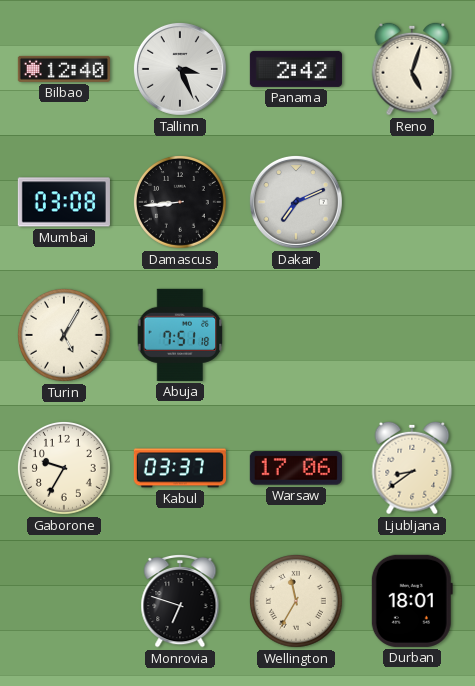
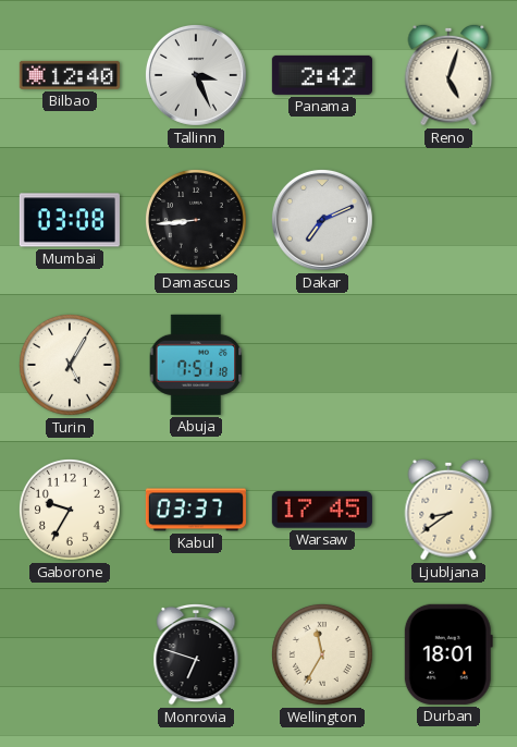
Warsaw: 17:06 -> 17:45 (322, 510)
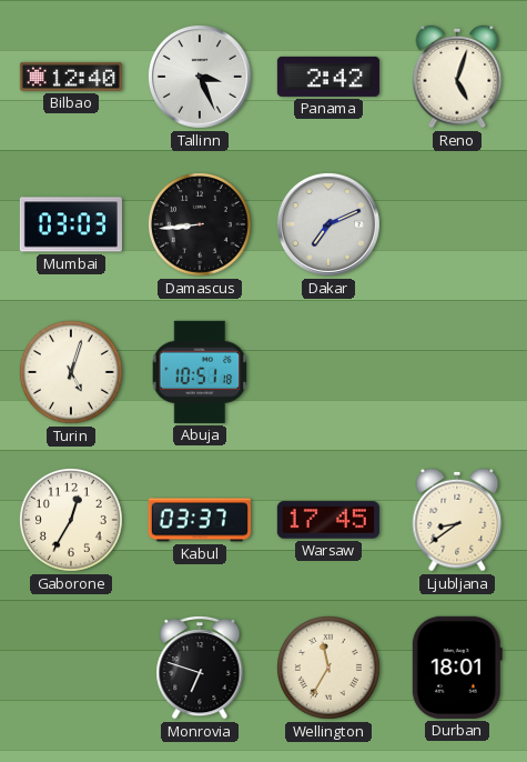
Mumbai: 03:08 -> 03:03 (71, 224)
Turin: 5:05 -> 5:03 (71, 372)
Abuja: 7:51 -> 10:51 (200, 372)
Gaborone: 9:35 -> 12:35 (71, 520)
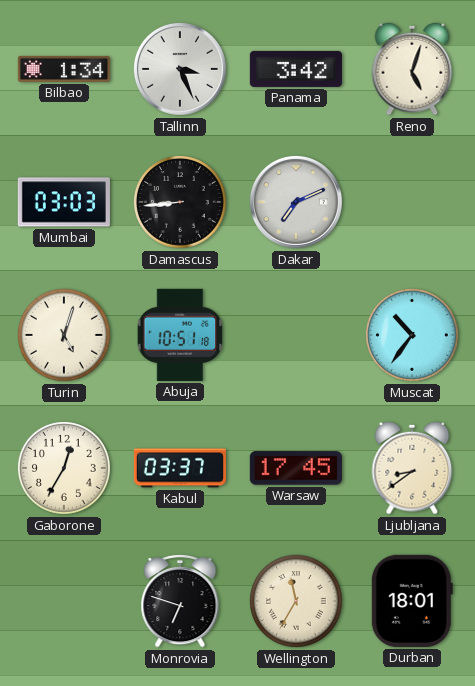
Bilbao: 12:40 -> 1:34 (64, 69)
Panama: 2:42 -> 3:42 (296, 69)
Muscat: none -> 10:36 (412, 335)
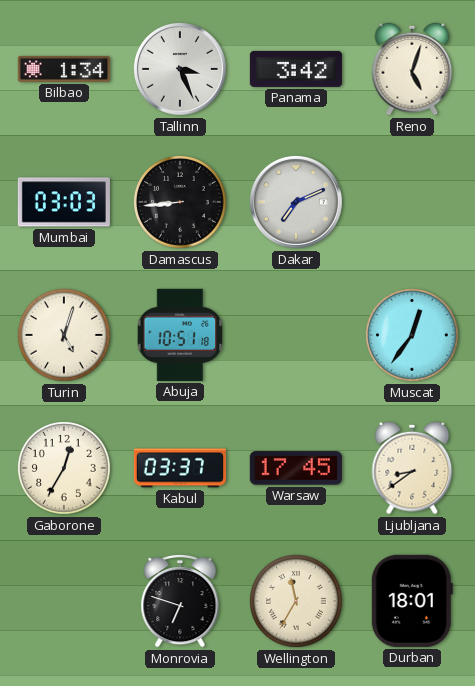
Muscat: 10:36 -> 12:36 (412, 335)
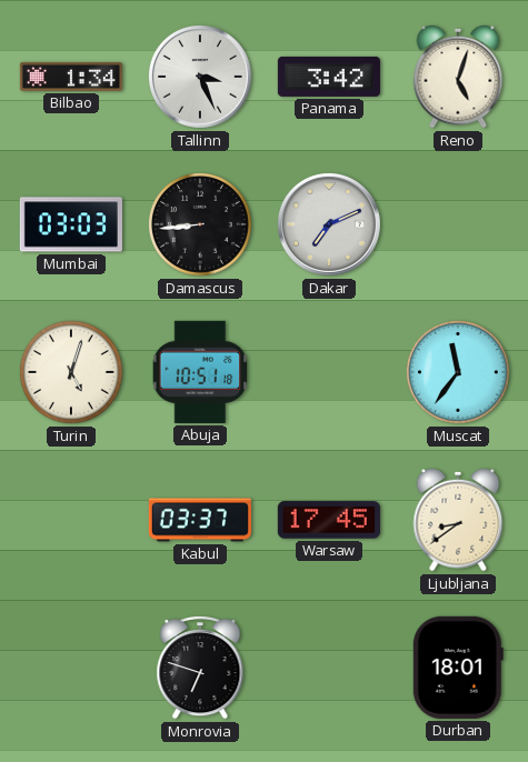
Muscat: 12:36 -> 11:36 (458, 372)
Gaborone: 12:35 -> none (64, 468)
Wellington: 11:35 -> none (296, 601)
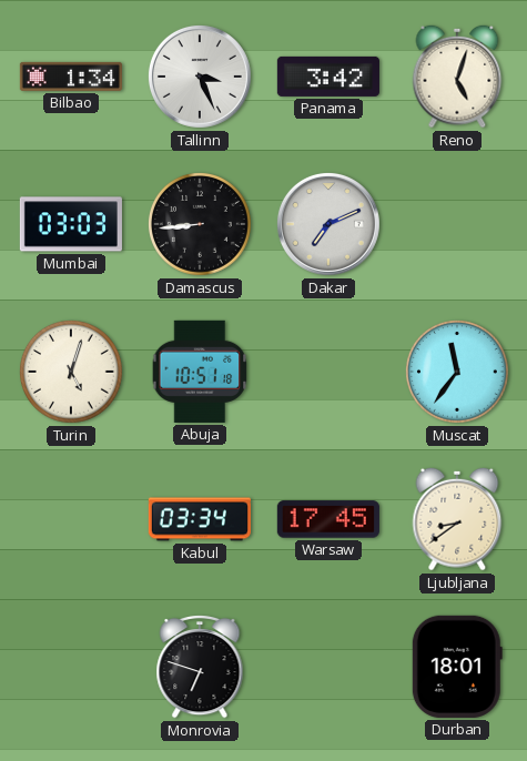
Kabul: 03:37 -> 03:34 (200, 519)
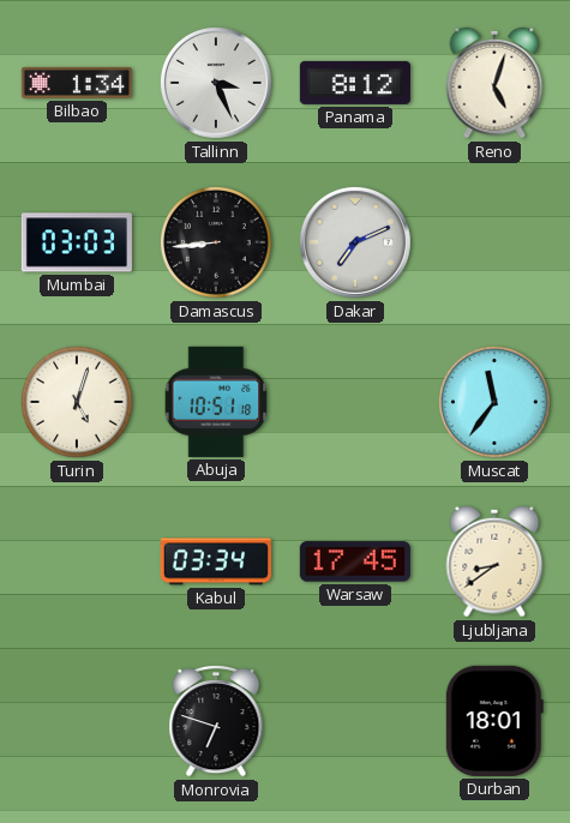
Panama: 3:42 -> 8:12 (355, 83)
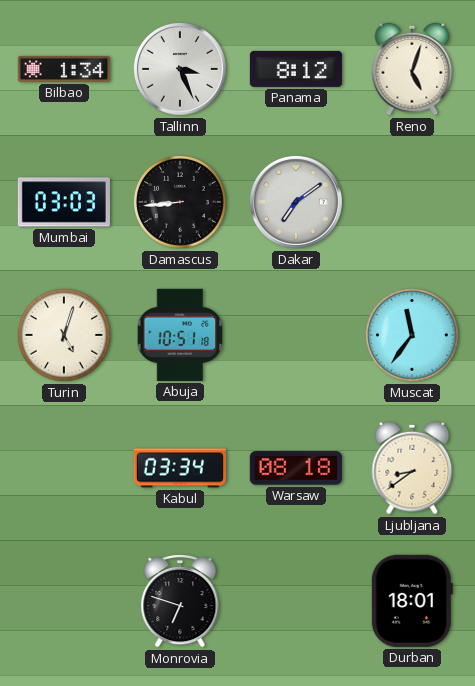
Dakar: 7:11 -> 7:09 (296, 202)
Warsaw: 17:45 -> 08:18 (296, 468)
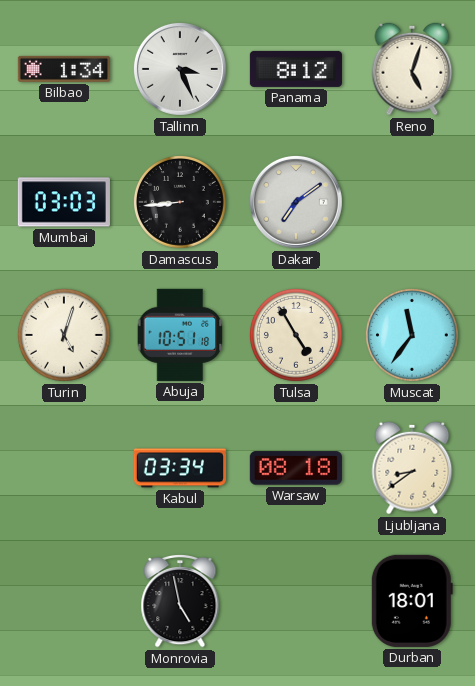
Tulsa: none -> 4:55 (296, 335)
Monrovia: 6:48 -> 4:58 (180, 601)
